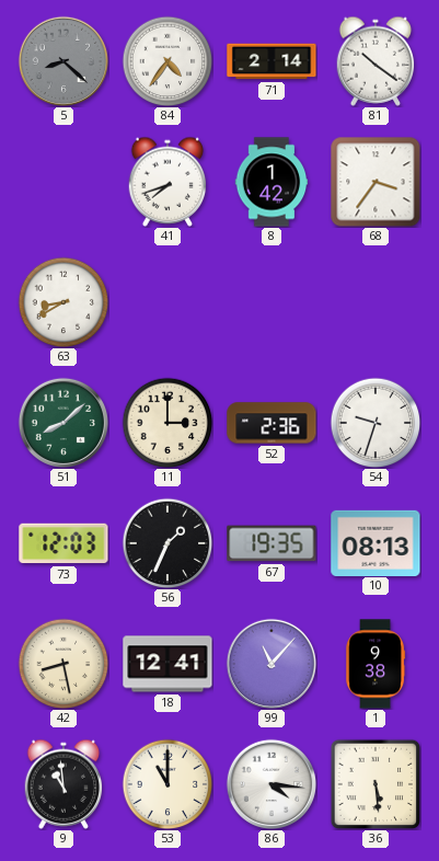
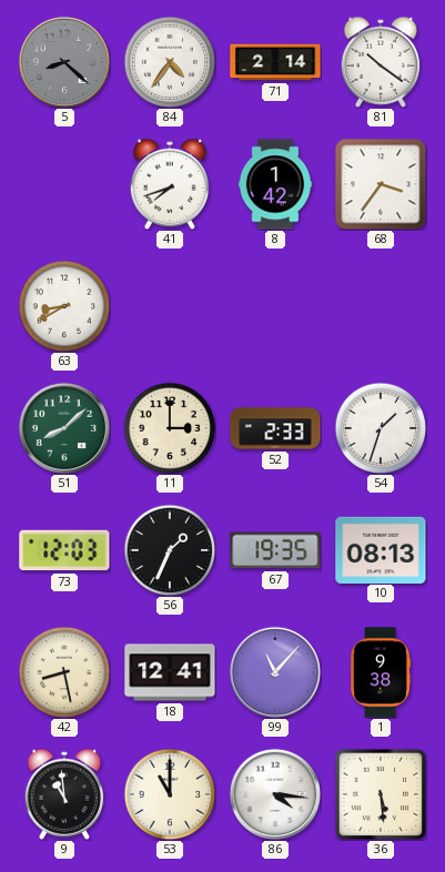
52: 2:36 -> 2:33 (275, 428)
54: 9:33 -> 1:33 (381, 428)
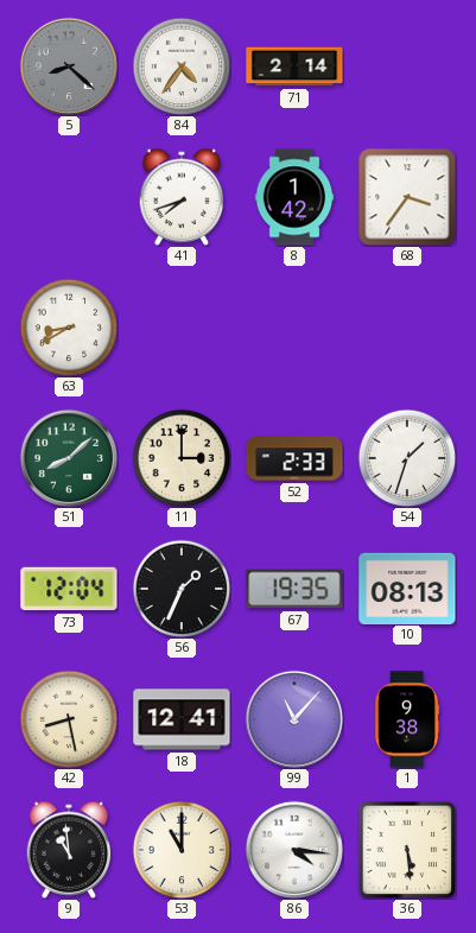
81: 10:21 -> none (381, 62)
73: 12:03 -> 12:04 (69, 589)
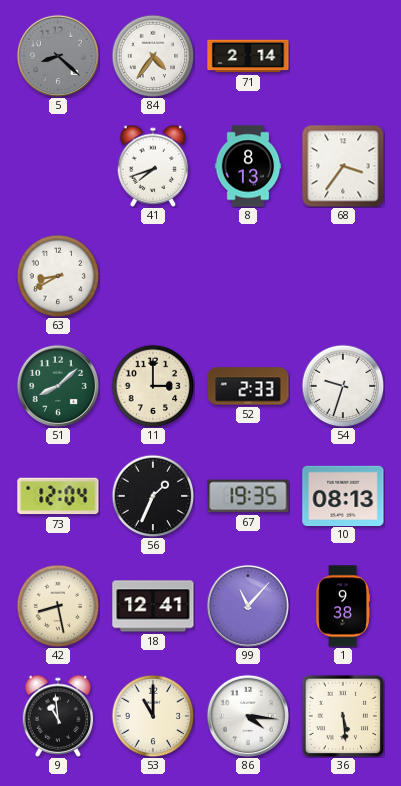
8: 1:42 -> 8:13 (248, 166)
54: 1:33 -> 9:33 (343, 386)
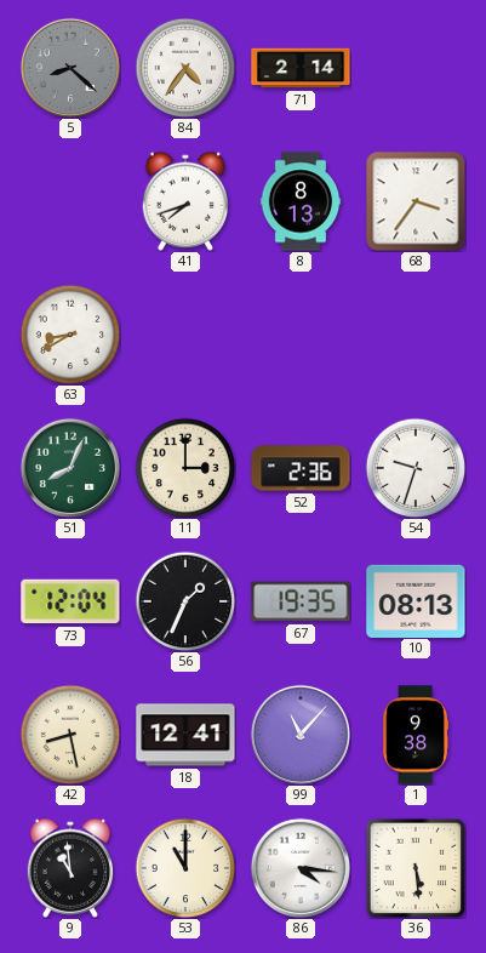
51: 8:08 -> 8:04 (69, 467)
52: 2:33 -> 2:36 (301, 468)
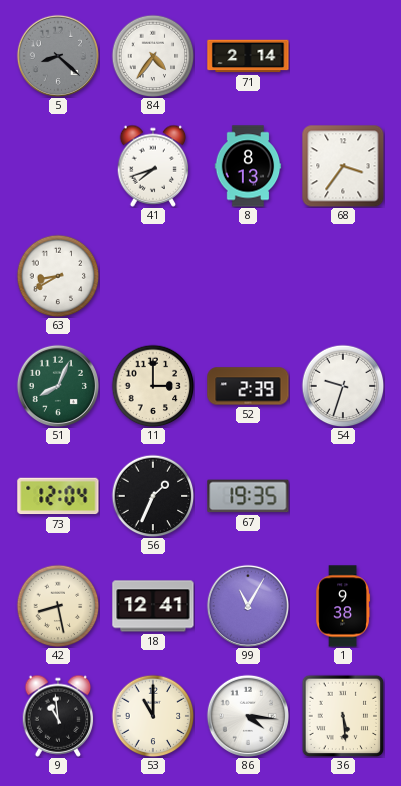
52: 2:36 -> 2:39 (248, 386)
10: 08:13 -> none (416, 600)
99: 11:07 -> 11:05 (247, 605)
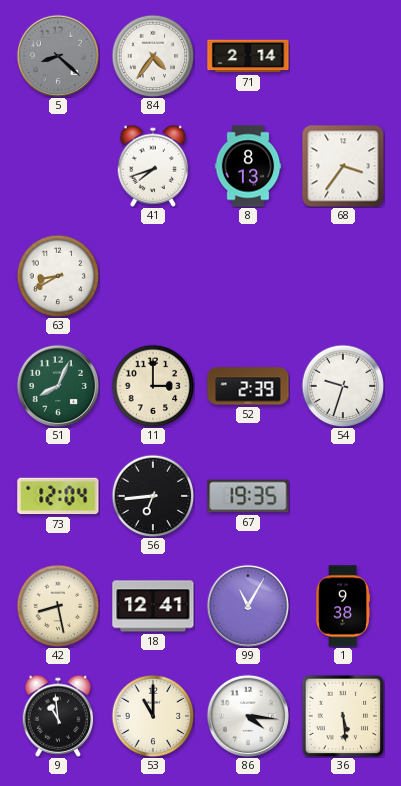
56: 1:34 -> 6:44 (153, 496)
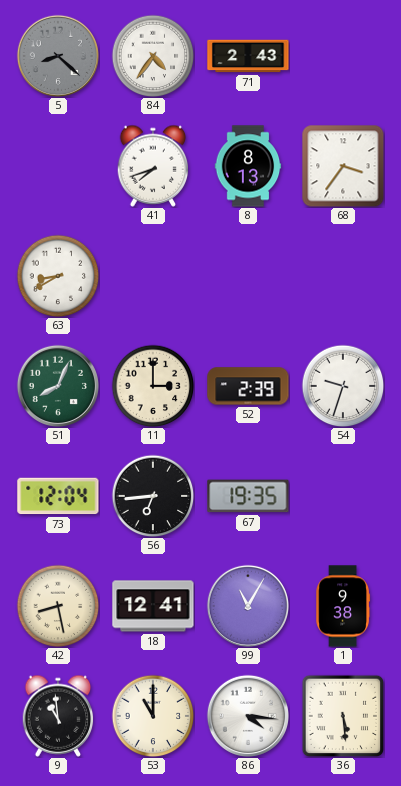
71: 2:14 -> 2:43 (248, 56)
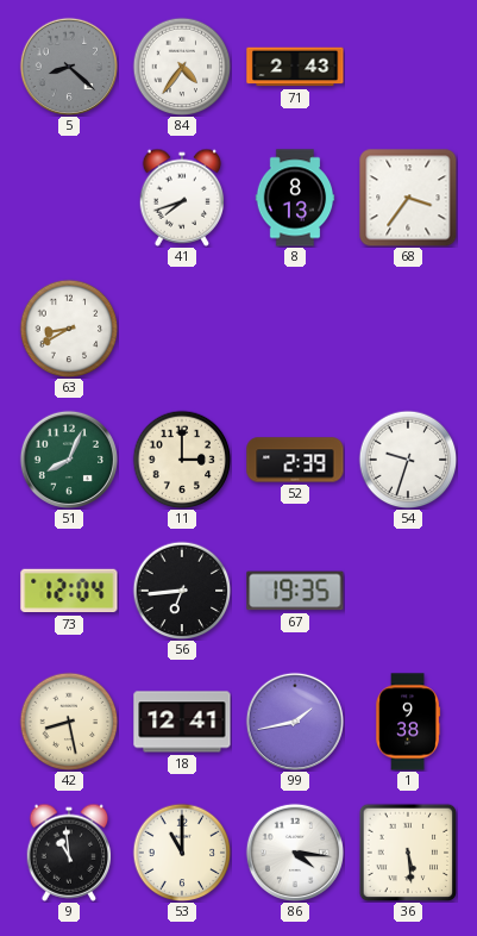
99: 11:05 -> 1:43 (294, 720)
